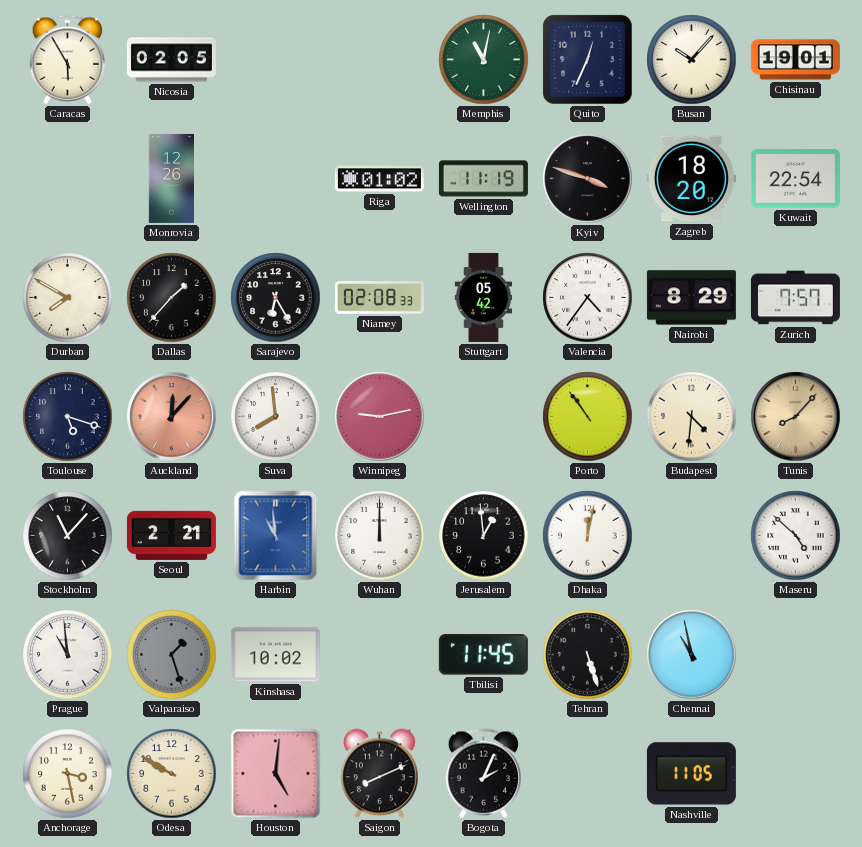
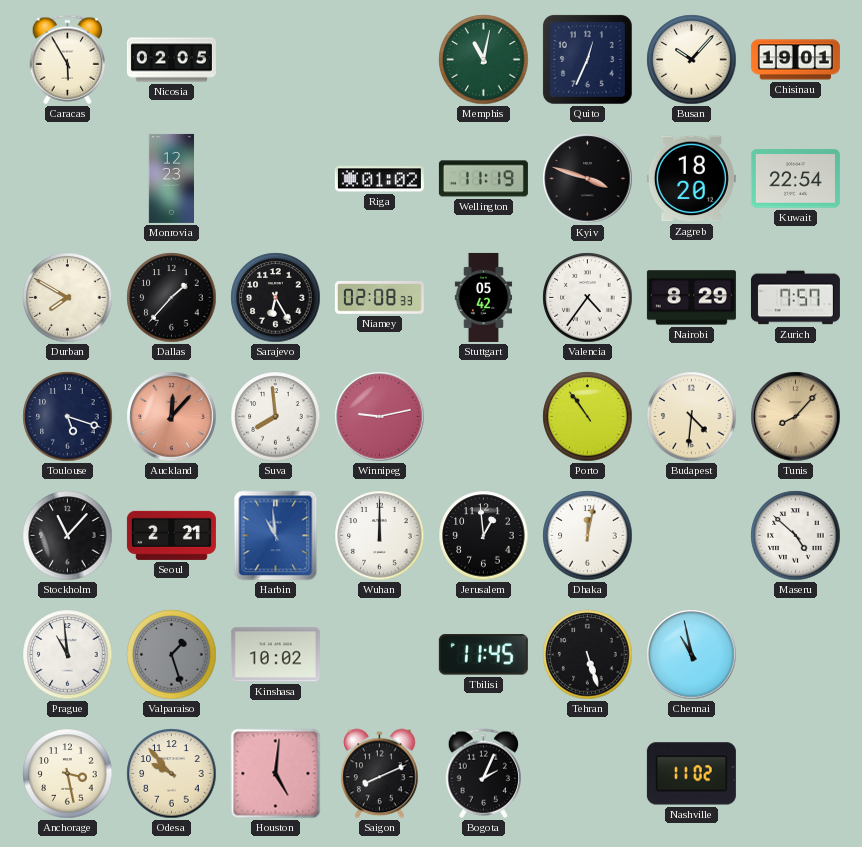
Monrovia: 12:26 -> 12:23 (172, 178)
Odesa: 9:50 -> 9:53 (172, 774)
Nashville: 11:05 -> 11:02 (691, 774)
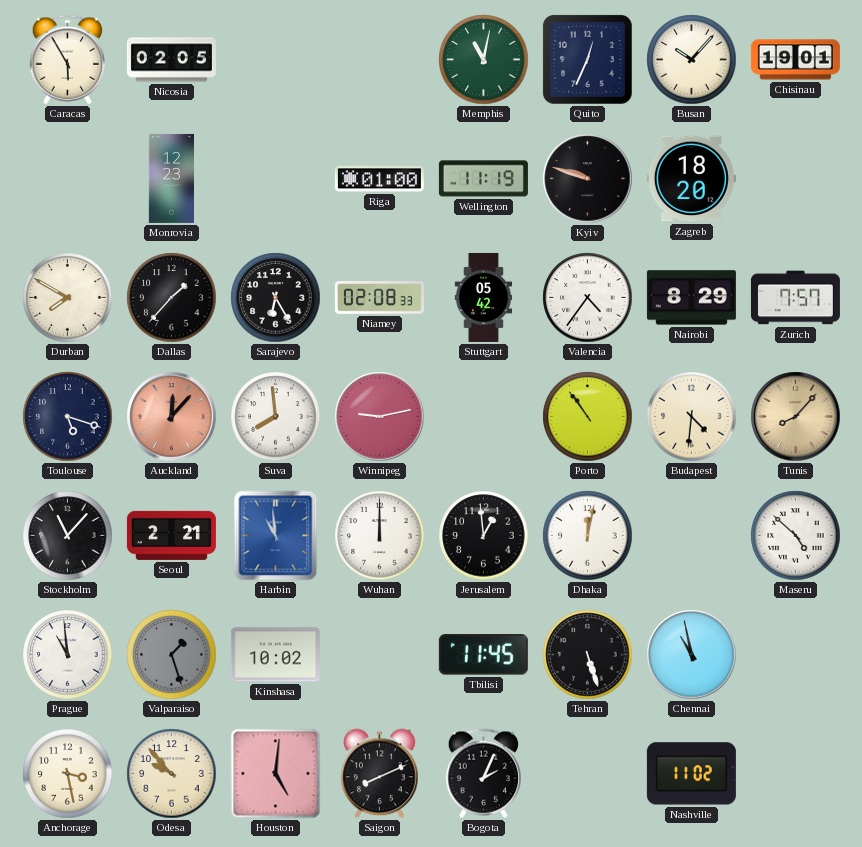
Riga: 01:02 -> 01:00 (379, 179)
Kyiv: 3:48 -> 9:48 (588, 179)
Kuwait: 22:54 -> none (795, 179)
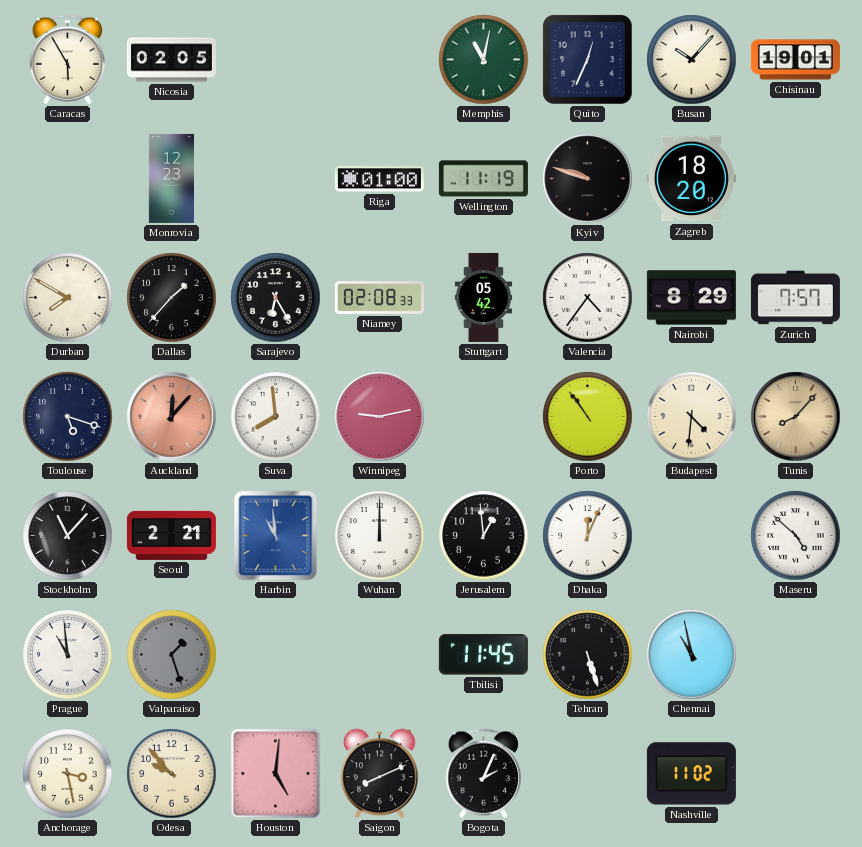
Dhaka: 12:02 -> 12:04 (588, 536)
Kinshasa: 10:02 -> none (275, 655)
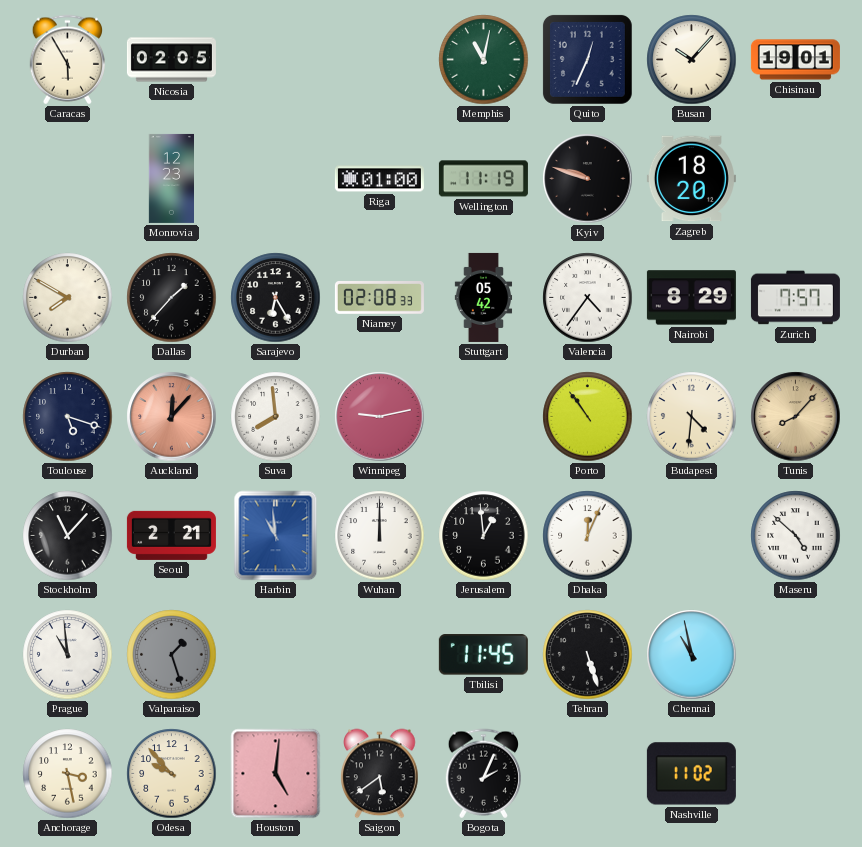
Saigon: 8:11 -> 5:39 (380, 774)
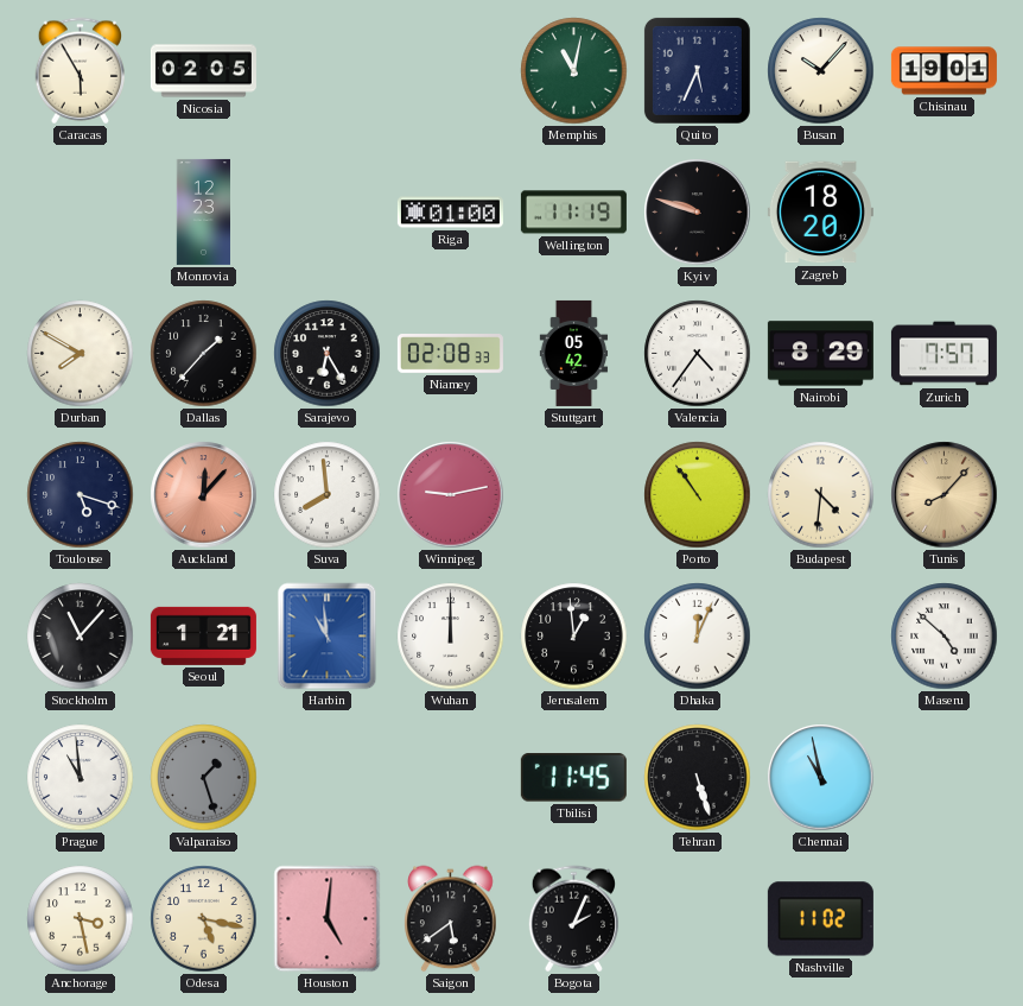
Quito: 12:34 -> 5:34 (697, 70)
Seoul: 2:21 -> 1:21 (203, 635)
Odesa: 9:53 -> 5:17 (204, 919)
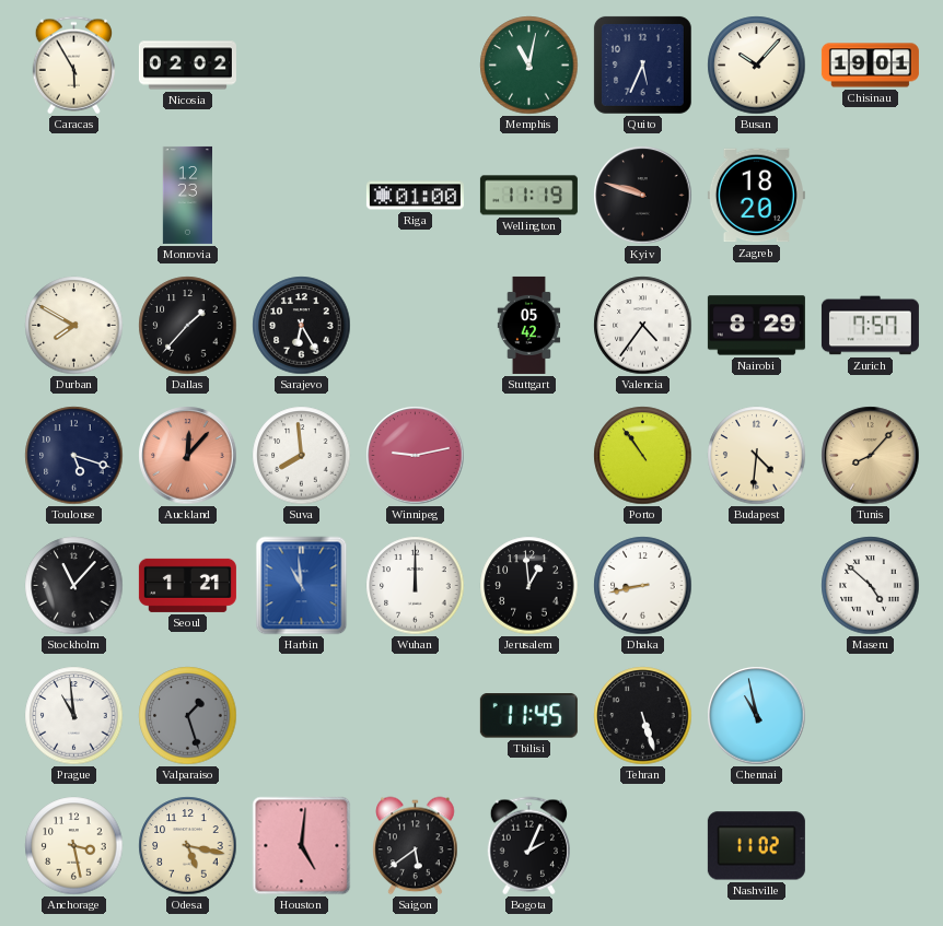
Nicosia: 02:05 -> 02:02 (187, 66)
Niamey: 02:08 -> none (450, 354)
Dhaka: 12:04 -> 8:43 (643, 586)
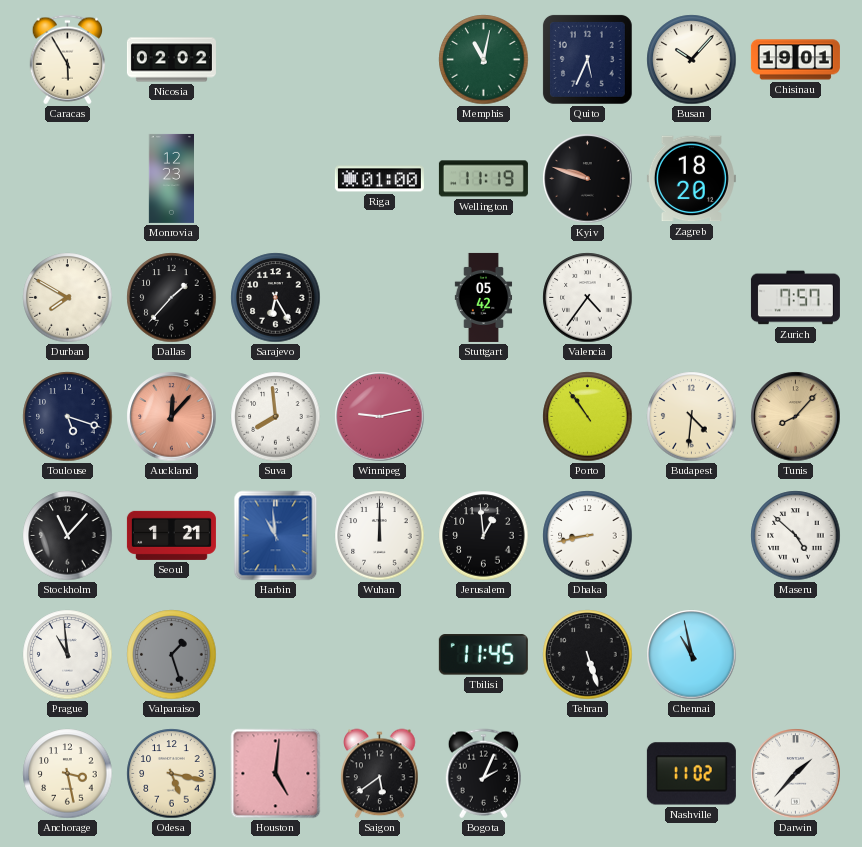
Nairobi: 8:29 -> none (756, 326)
Darwin: none -> 1:37 (796, 774)
